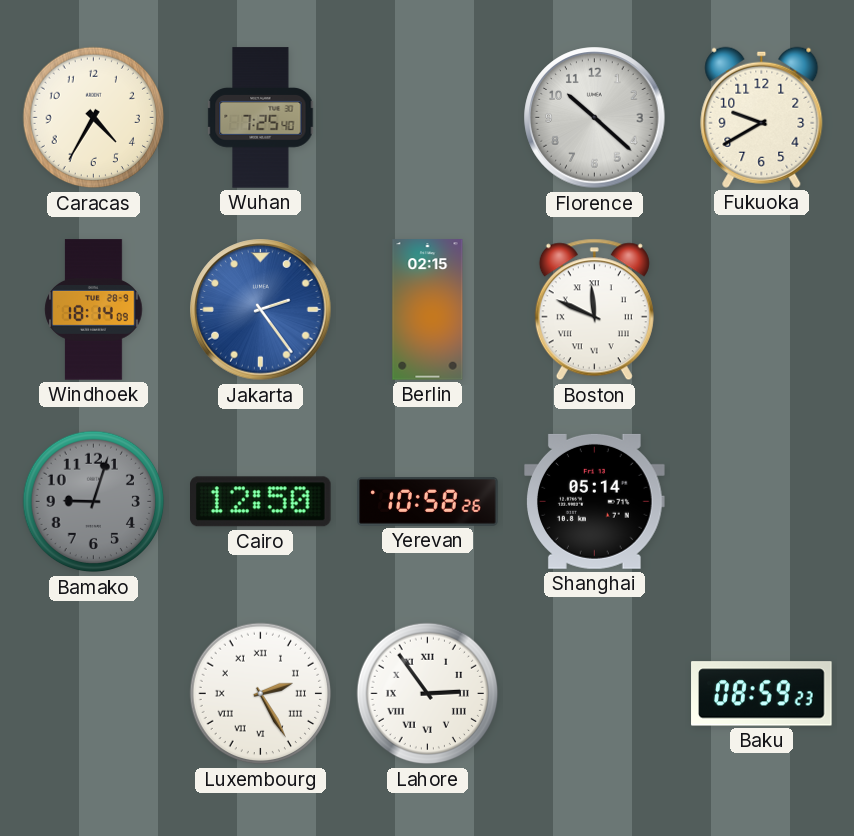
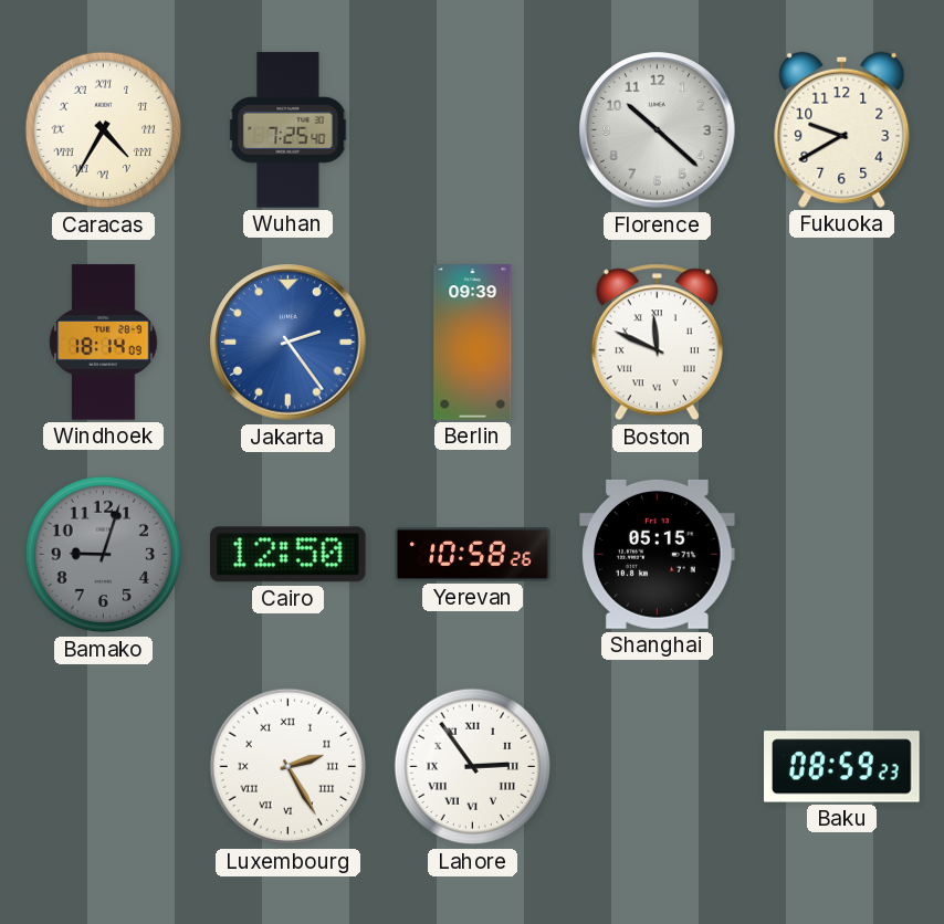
Caracas numerals: Arabic -> Roman (104, 130)
Berlin: 02:15 -> 09:39 (473, 343)
Shanghai: 05:14 -> 05:15 (658, 554)
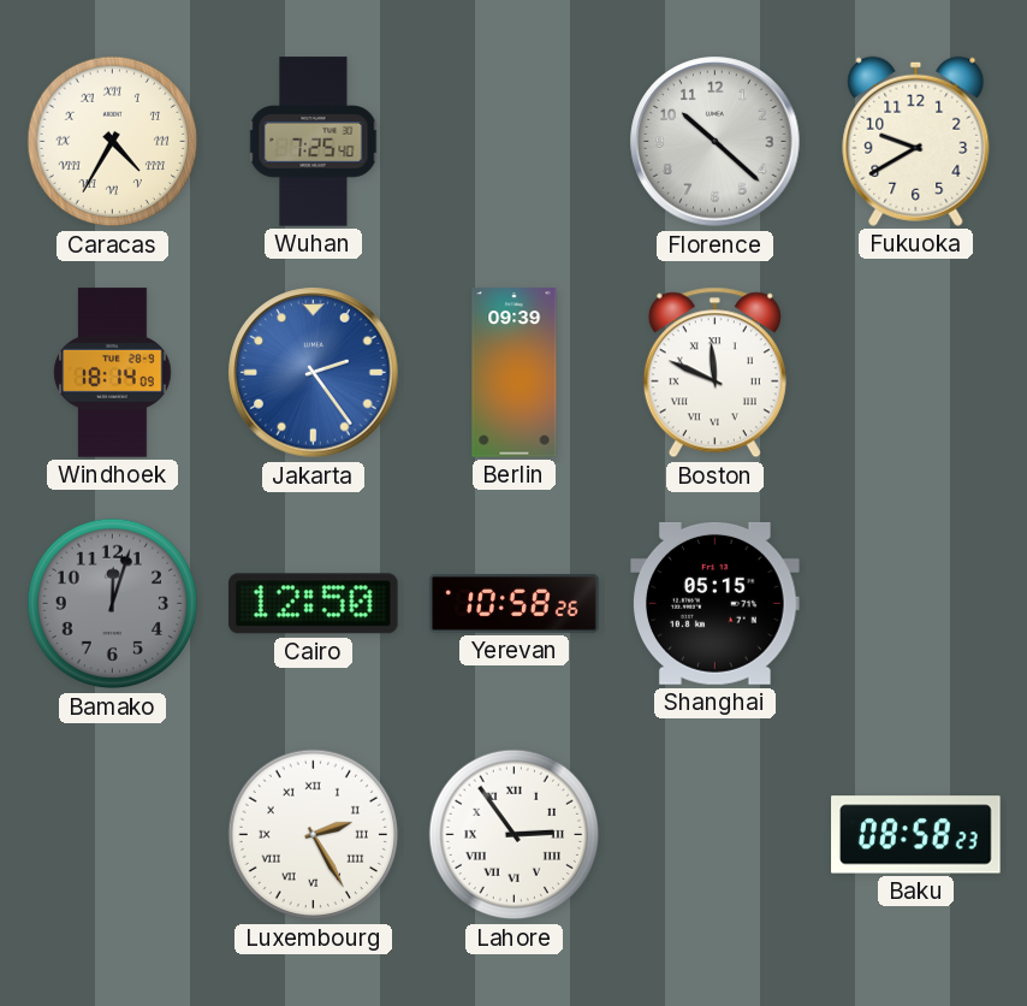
Bamako: 9:03 -> 12:03 (113, 604)
Baku: 08:59 -> 08:58 (916, 835)
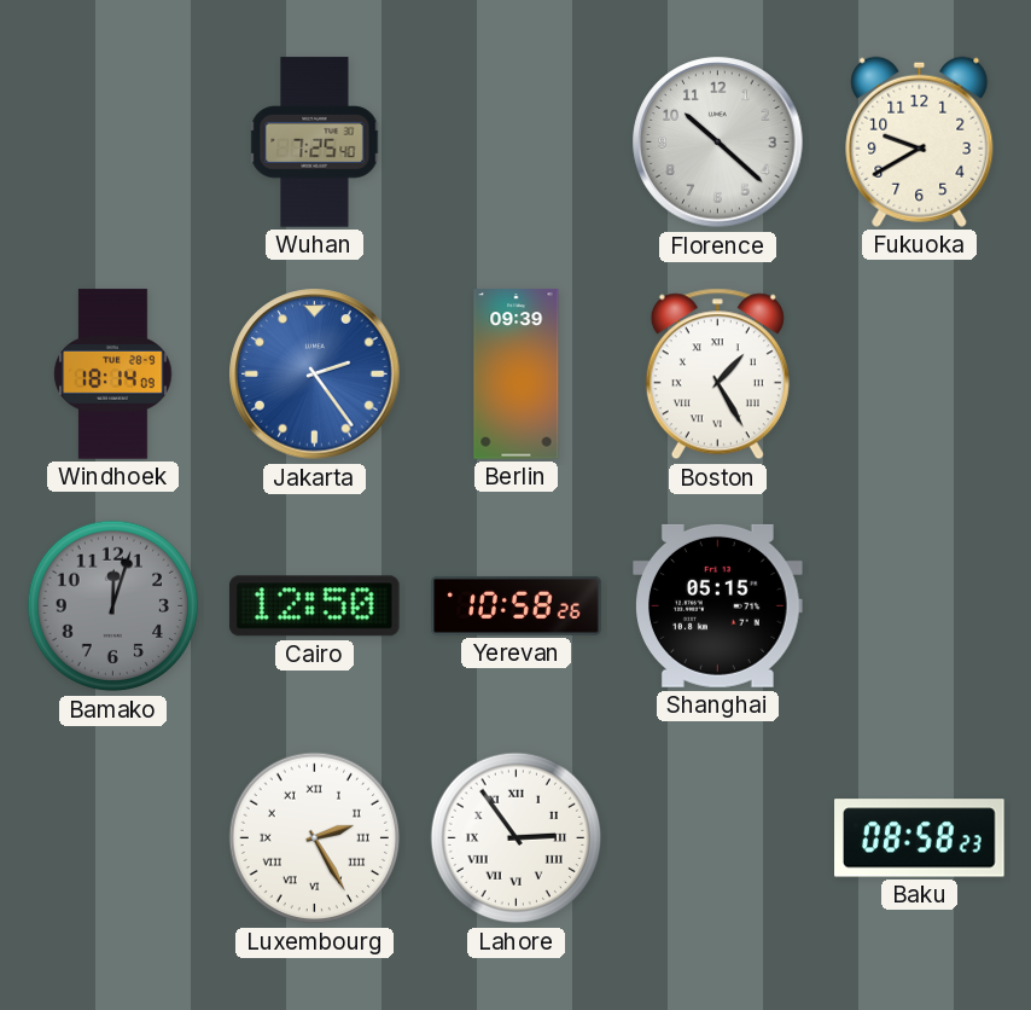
Caracas: 4:35 -> none (113, 142)
Boston: 11:49 -> 1:25 (717, 375)
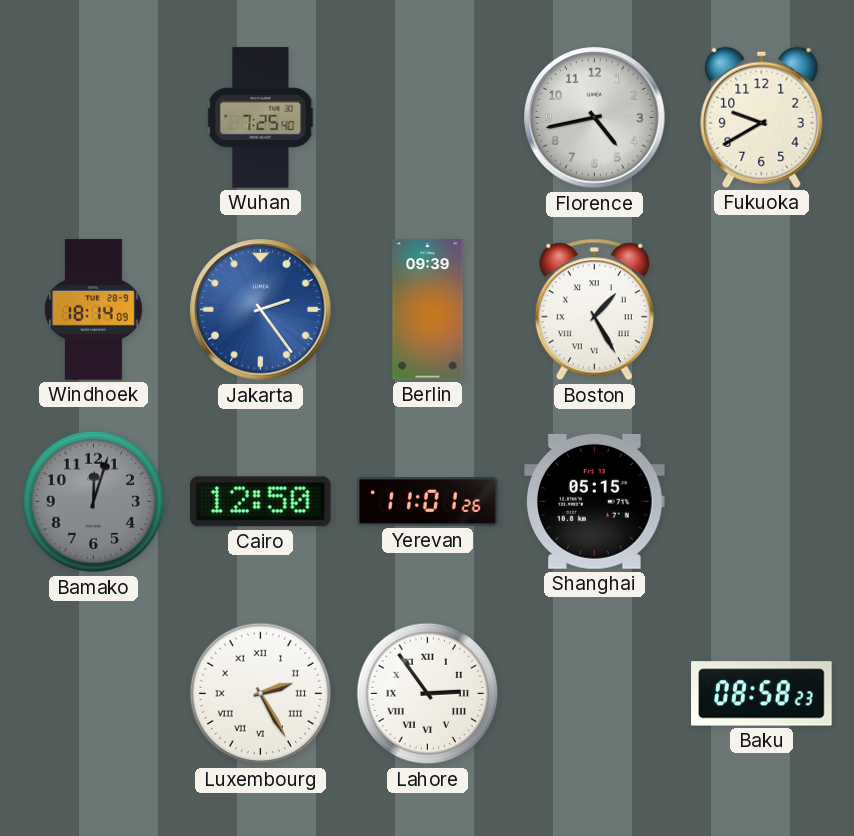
Florence: 10:22 -> 4:43 (595, 118)
Yerevan: 10:58 -> 11:01 (428, 502)
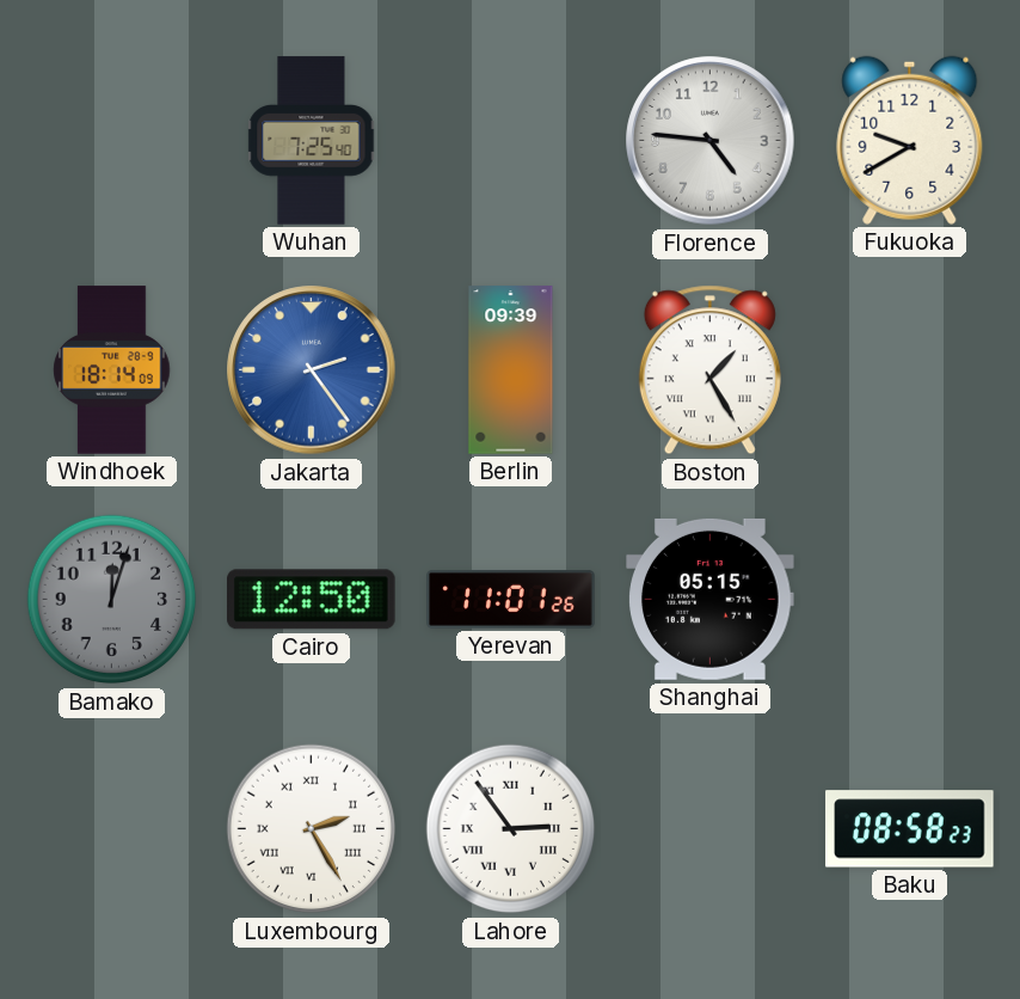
Florence: 4:43 -> 4:46 (711, 141)
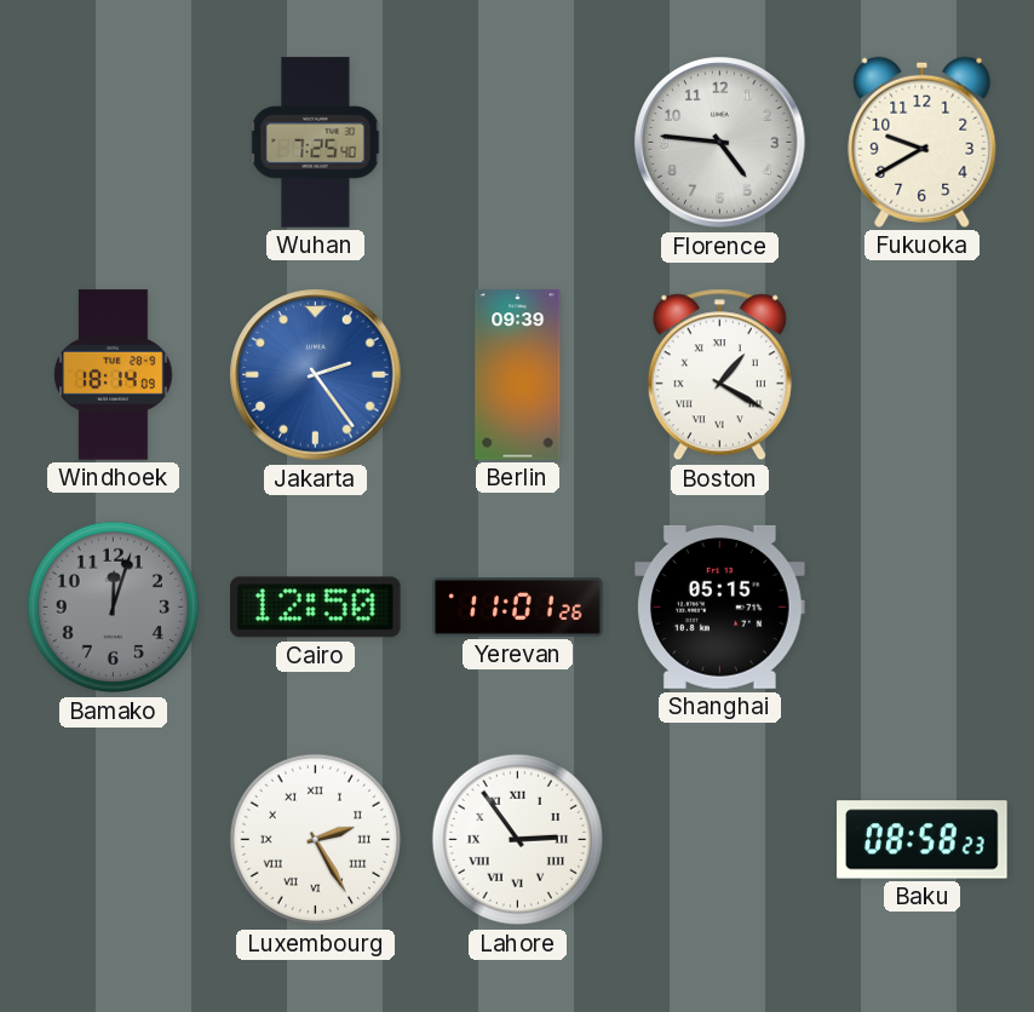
Boston: 1:25 -> 1:20 (719, 375)
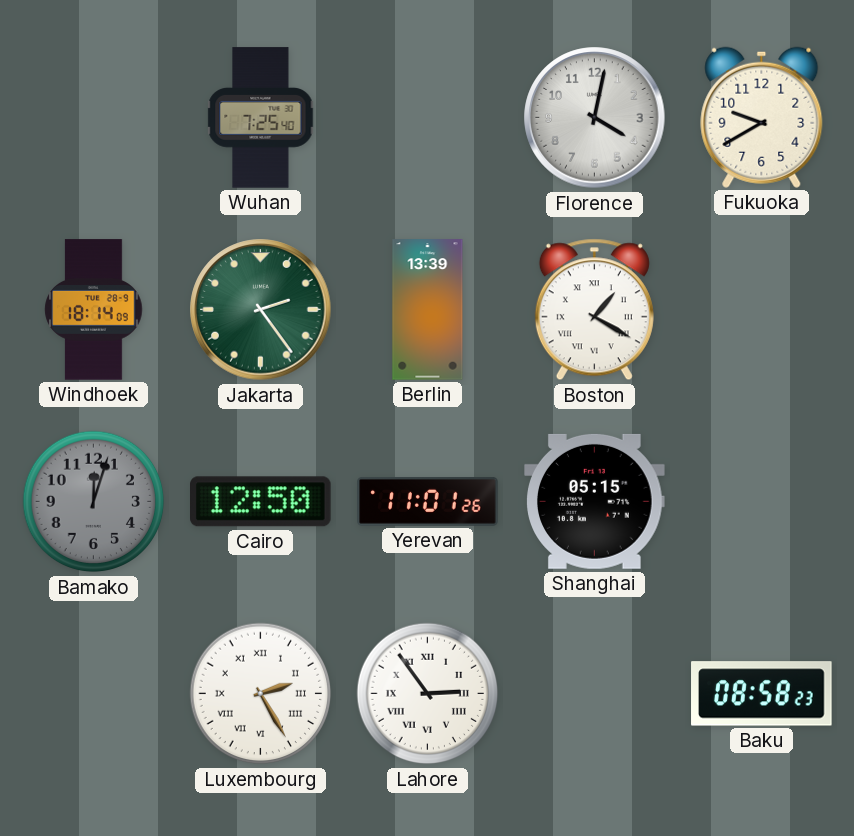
Florence: 4:46 -> 4:02 (595, 118)
Jakarta dial: blue -> green (261, 310)
Berlin: 09:39 -> 13:39 (428, 310)
